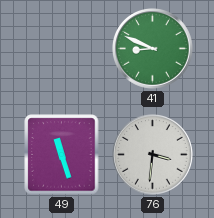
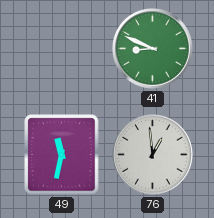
49: 11:27 -> 11:32 (62, 155)
76: 3:31 -> 12:59 (153, 155)
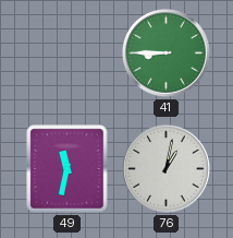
41: 8:49 -> 8:45 (167, 53)
76: 12:59 -> 1:02 (167, 169)
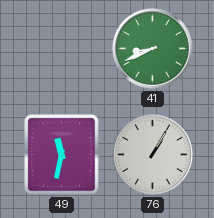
41: 8:45 -> 8:41 (153, 49)
76: 1:02 -> 1:05 (153, 155)
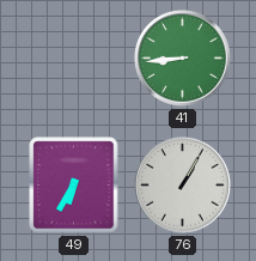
41: 8:41 -> 8:44 (183, 59)
49: 11:32 -> 6:35 (74, 186)
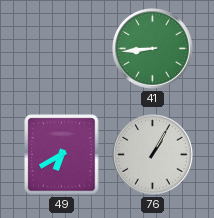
49: 6:35 -> 6:40 (62, 155)
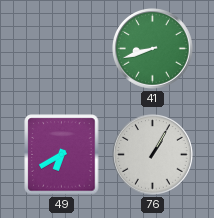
41: 8:44 -> 8:42 (153, 49)
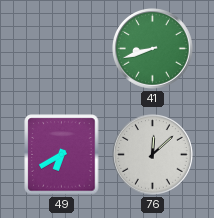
76: 1:05 -> 12:08 (153, 155)
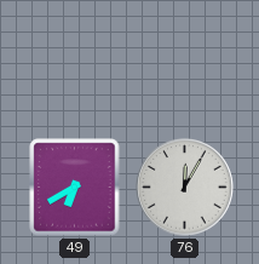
41: 8:42 -> none (153, 49)
76: 12:08 -> 12:05 (185, 188)
